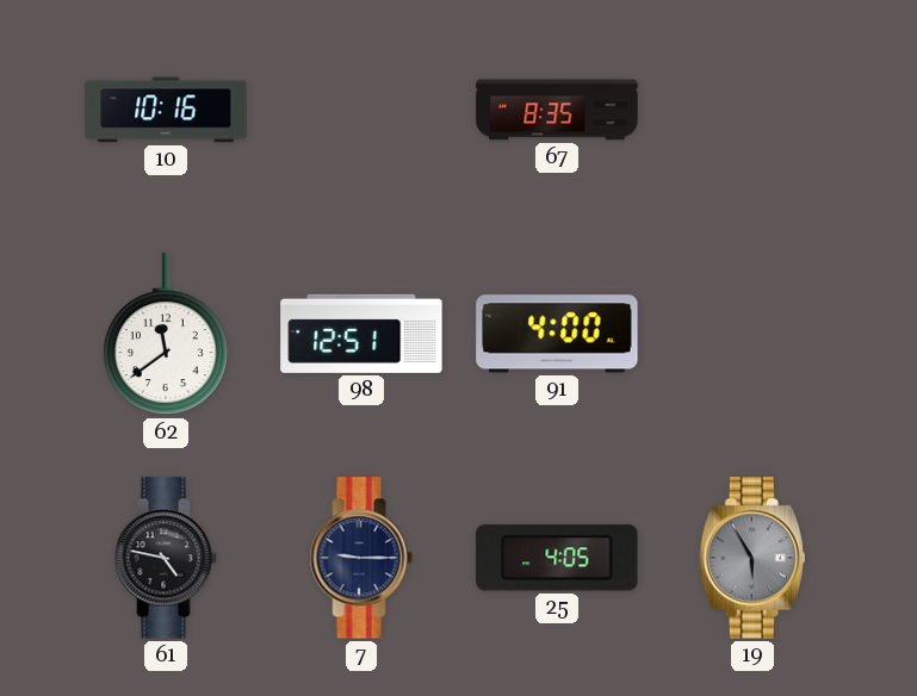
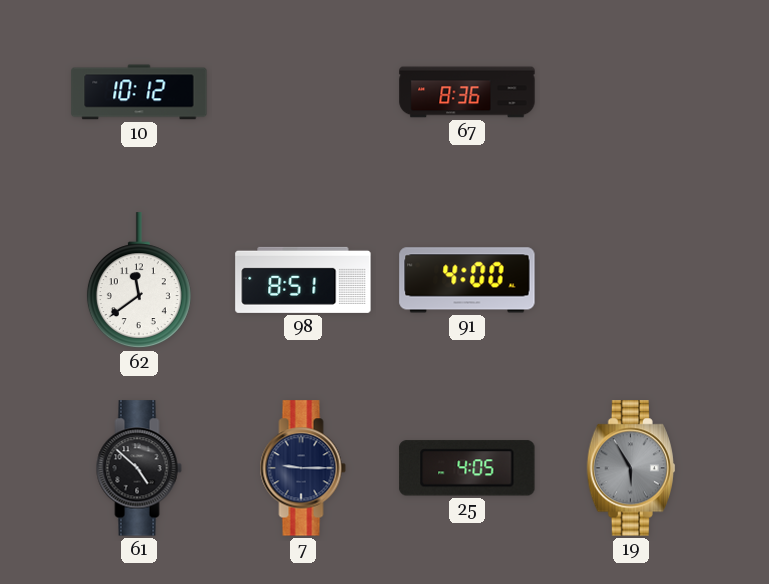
10: 10:16 -> 10:12 (139, 92)
67: 8:35 -> 8:36 (467, 92)
98: 12:51 -> 8:51 (303, 280)
61: 4:47 -> 4:52 (139, 468)
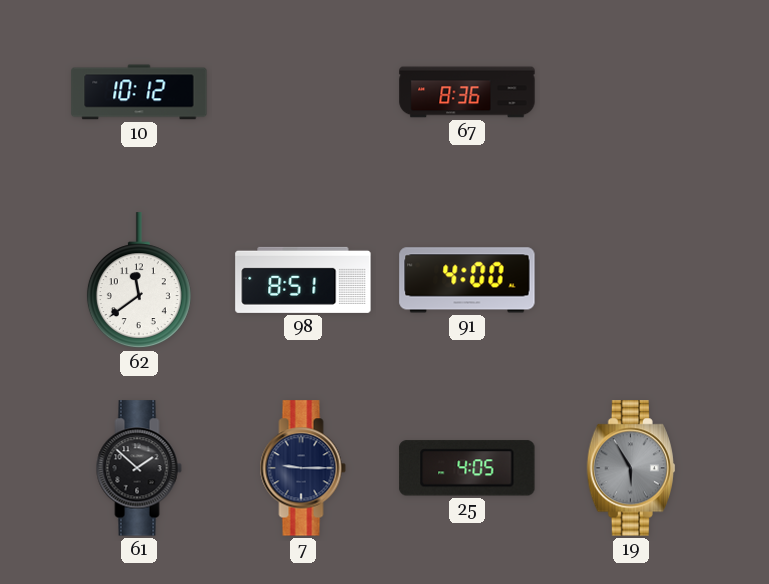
61: 4:52 -> 1:52 (139, 468)
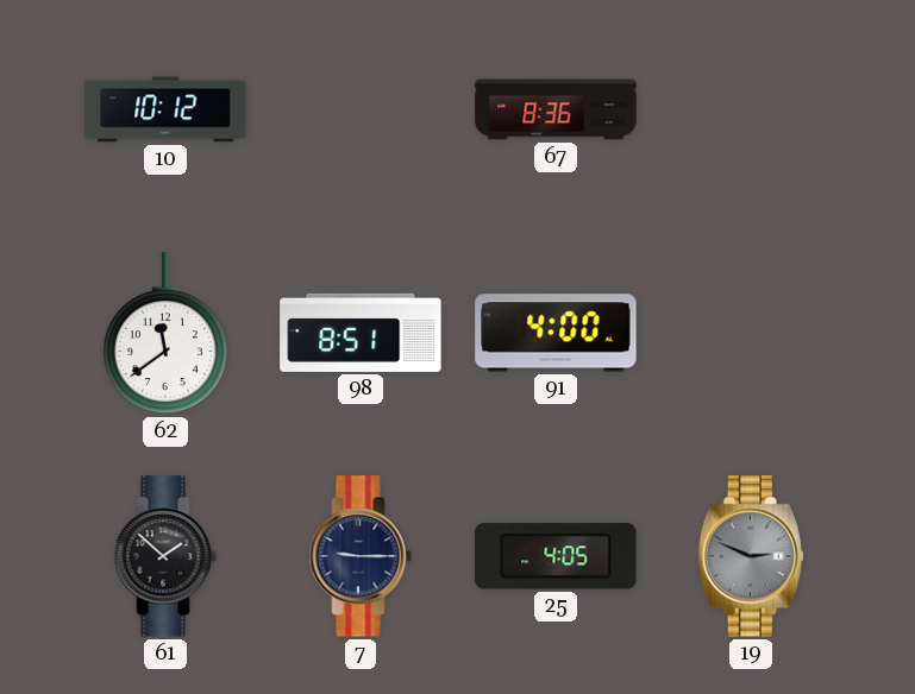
19: 5:55 -> 2:49 (750, 556)
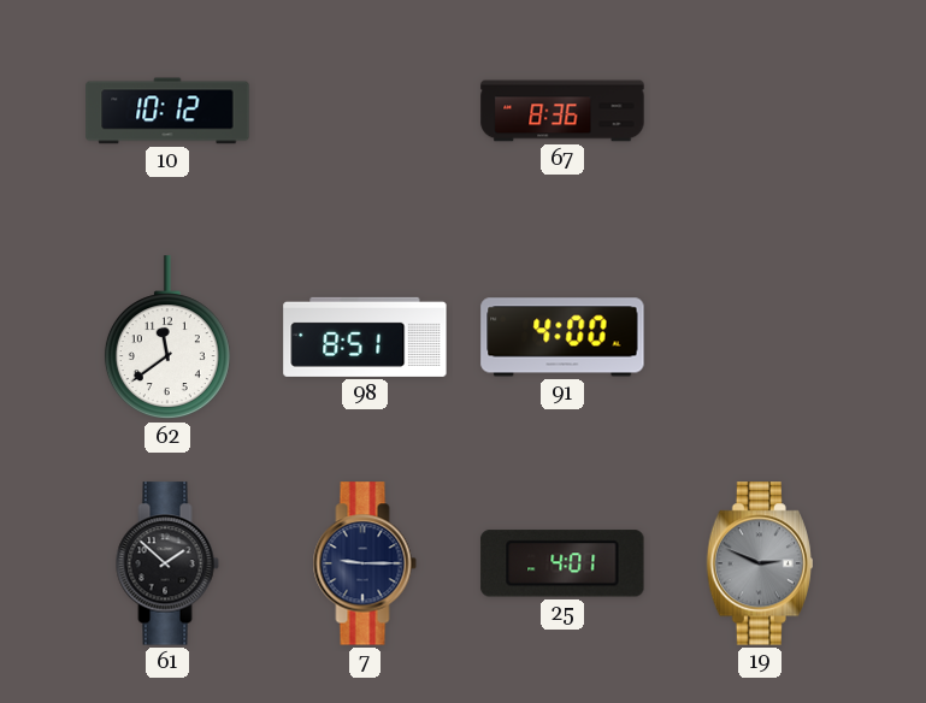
25: 4:05 -> 4:01 (562, 563)
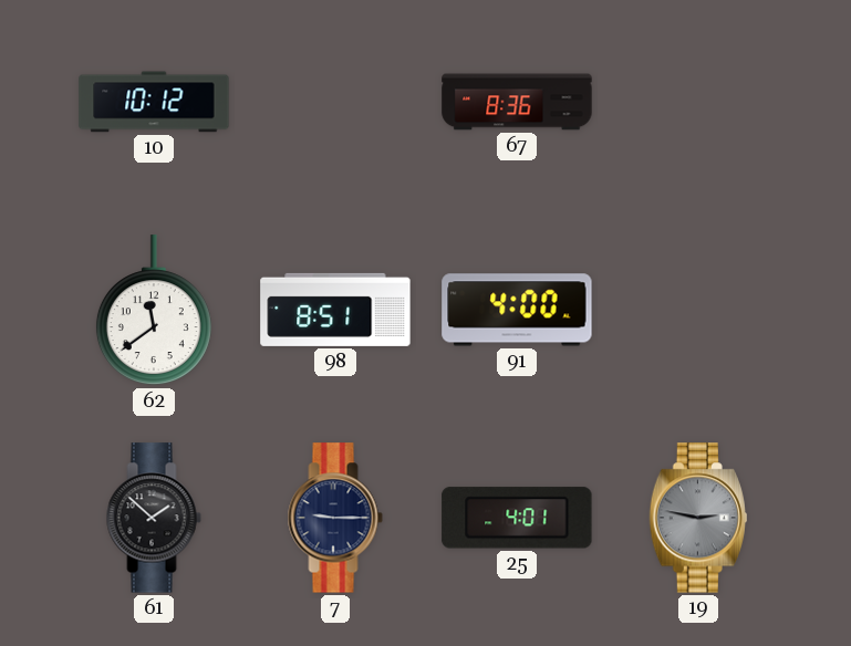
19: 2:49 -> 2:47 (697, 518)
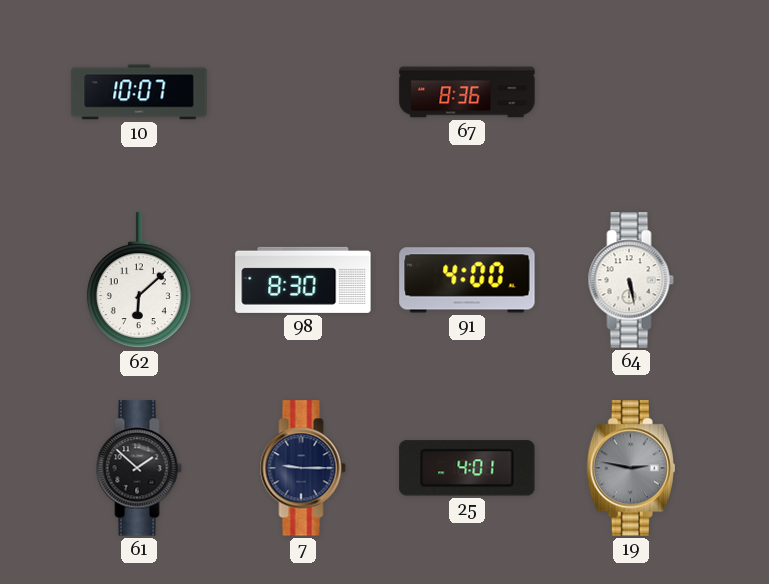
10: 10:12 -> 10:07 (139, 92)
62: 11:39 -> 6:08 (139, 281)
98: 8:51 -> 8:30 (303, 280)
64: none -> 5:28 (631, 280)
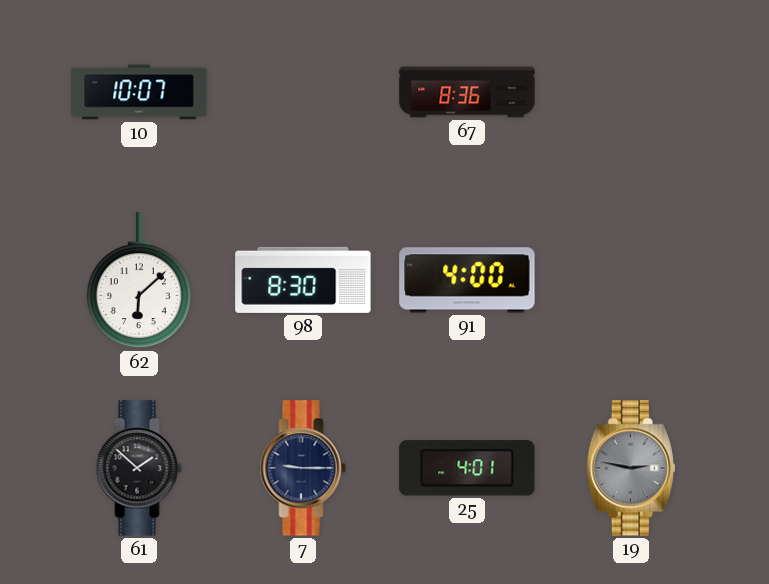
64: 5:28 -> none (631, 280)
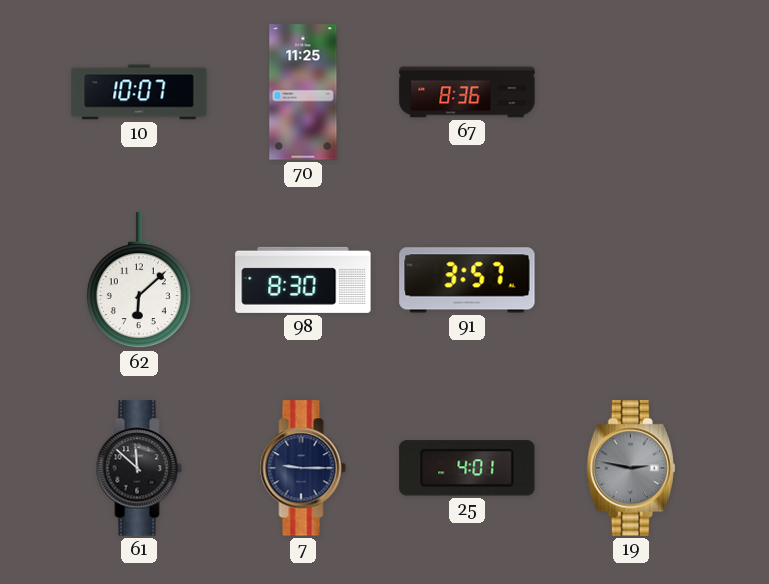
70: none -> 11:25 (303, 92)
91: 4:00 -> 3:57 (467, 280)
61: 1:52 -> 11:52 (139, 468)
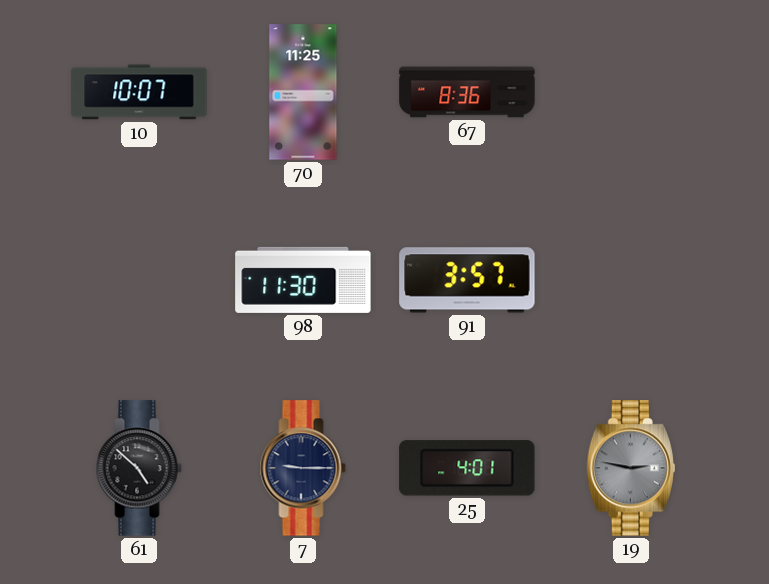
62: 6:08 -> none (139, 281)
98: 8:30 -> 11:30 (303, 280)
61: 11:52 -> 4:52 (139, 468)
